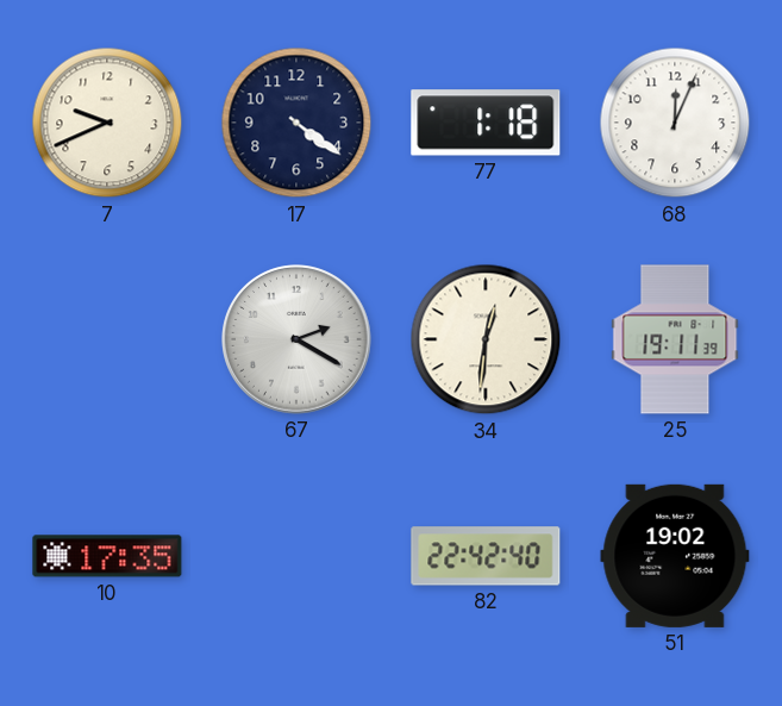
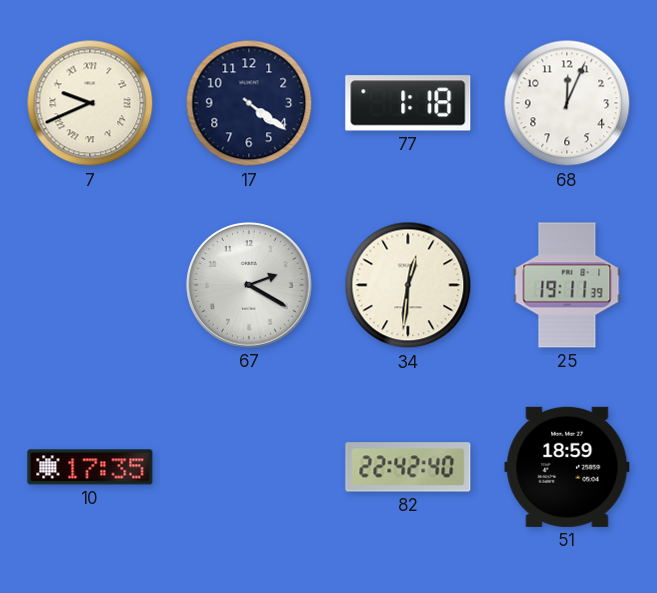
7 numerals: Arabic -> Roman (90, 103)
51: 19:02 -> 18:59 (567, 467)
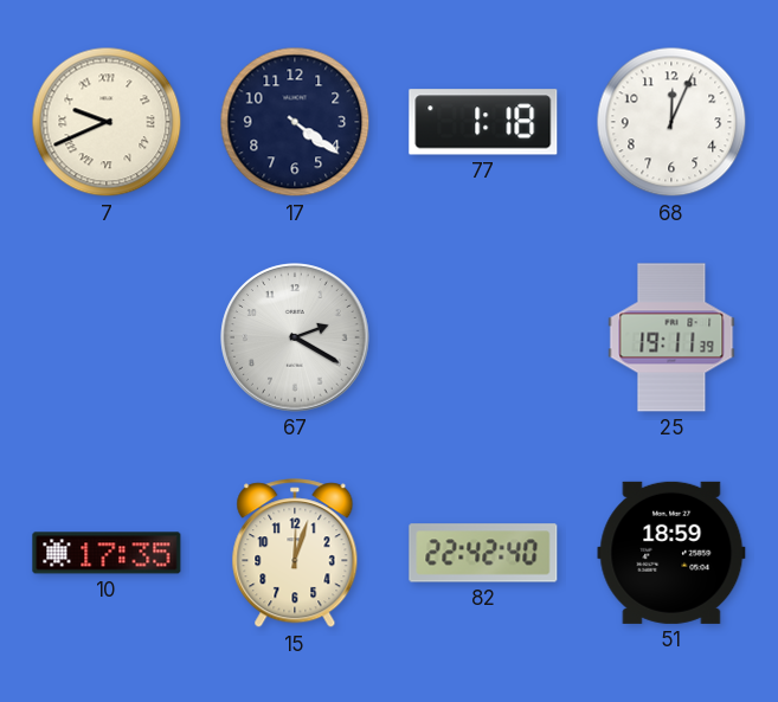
34: 12:31 -> none (408, 285)
15: none -> 12:03 (295, 554)
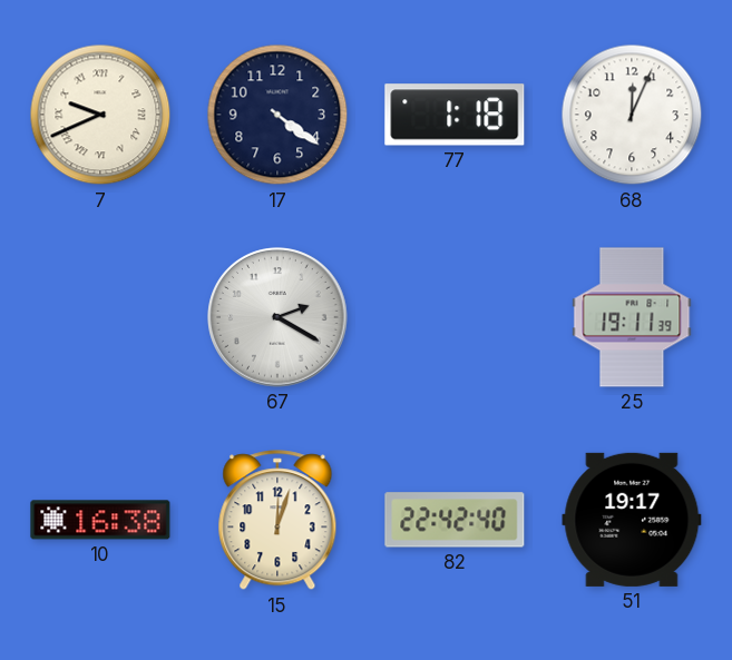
10: 17:35 -> 16:38 (100, 520)
51: 18:59 -> 19:17 (632, 520)
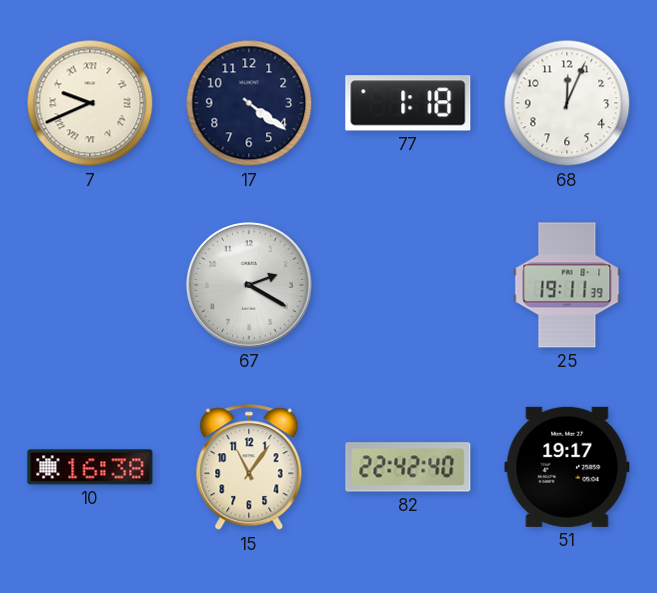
15: 12:03 -> 11:06 (249, 468)
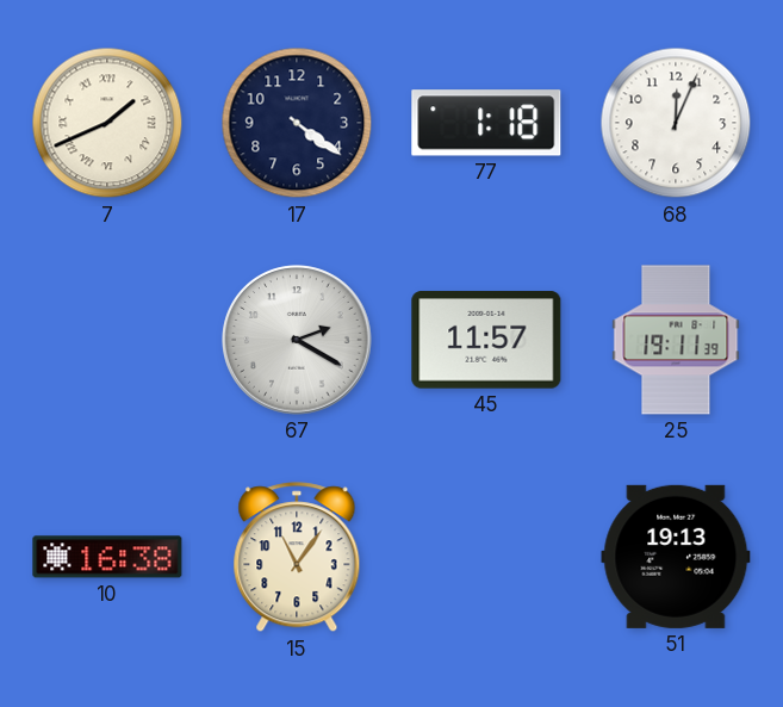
7: 9:41 -> 1:41 (107, 123)
45: none -> 11:57 (486, 340)
82: 22:42 -> none (408, 467)
51: 19:17 -> 19:13 (676, 557)
